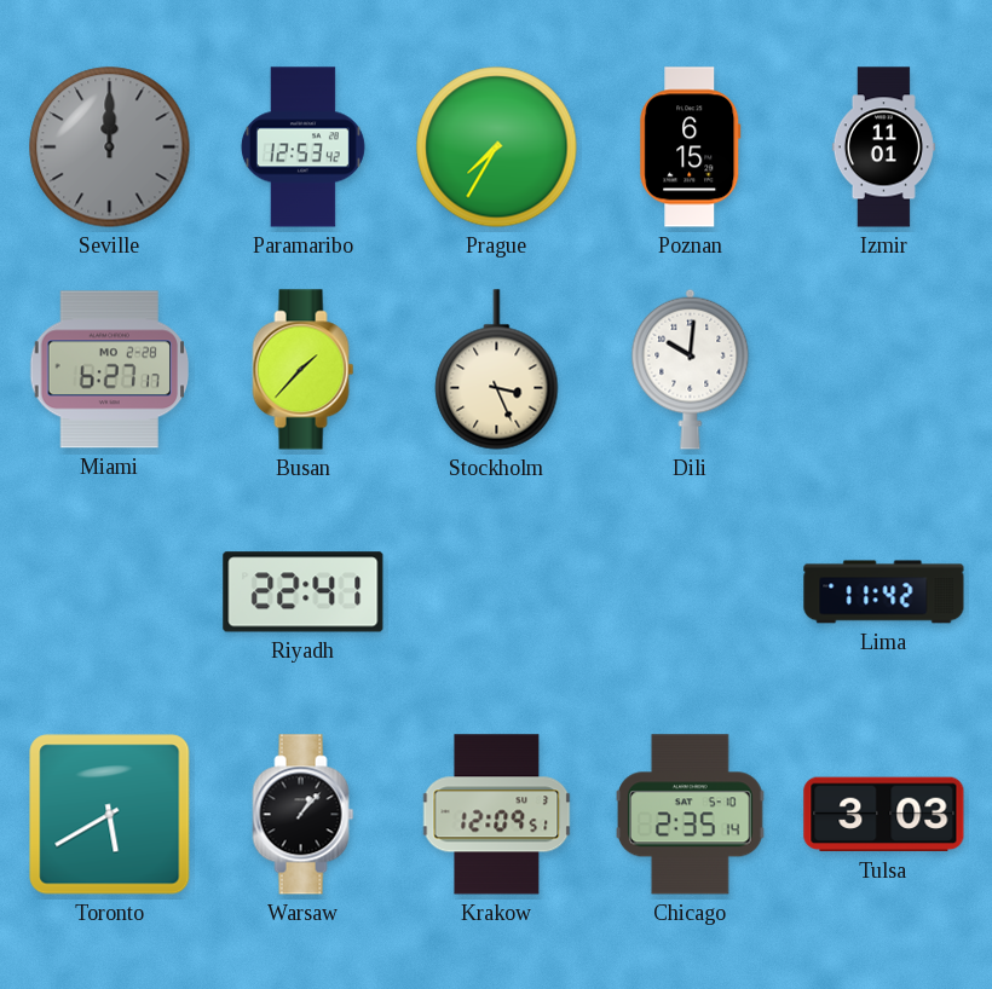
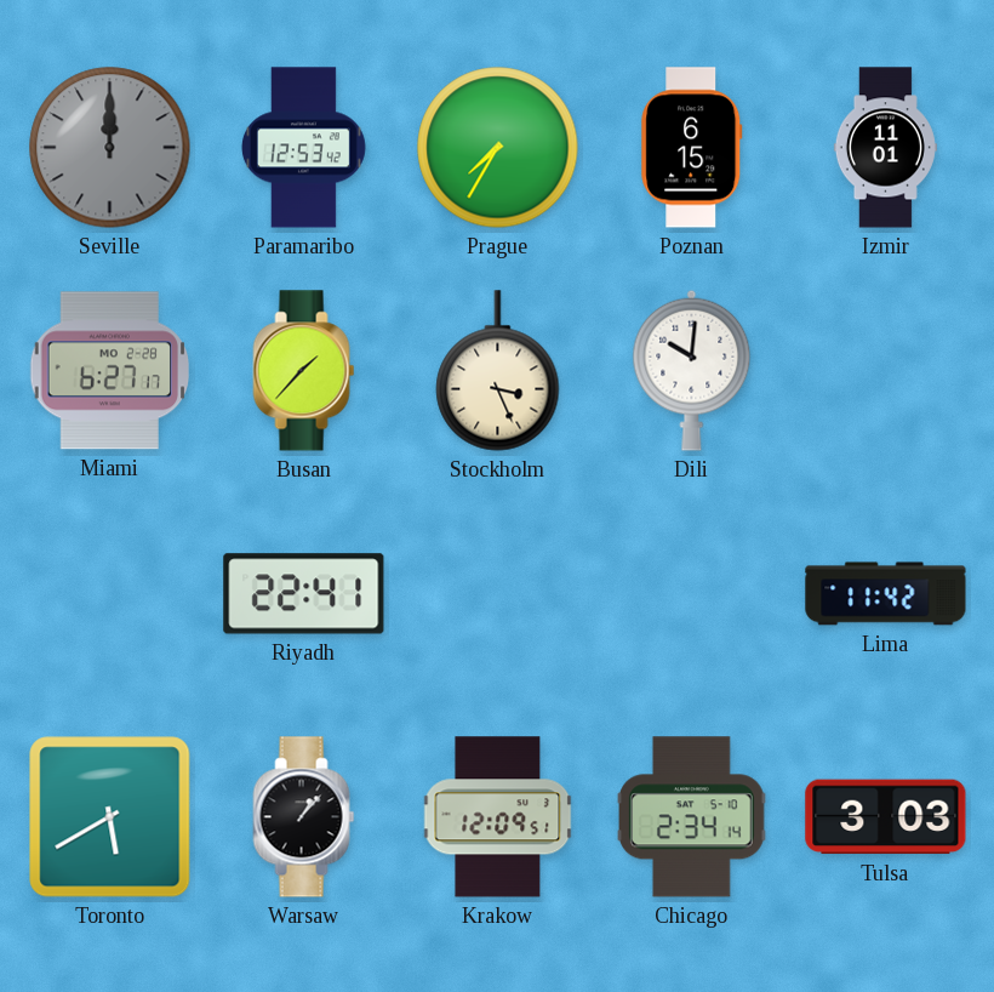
Chicago: 2:35 -> 2:34 (692, 817)
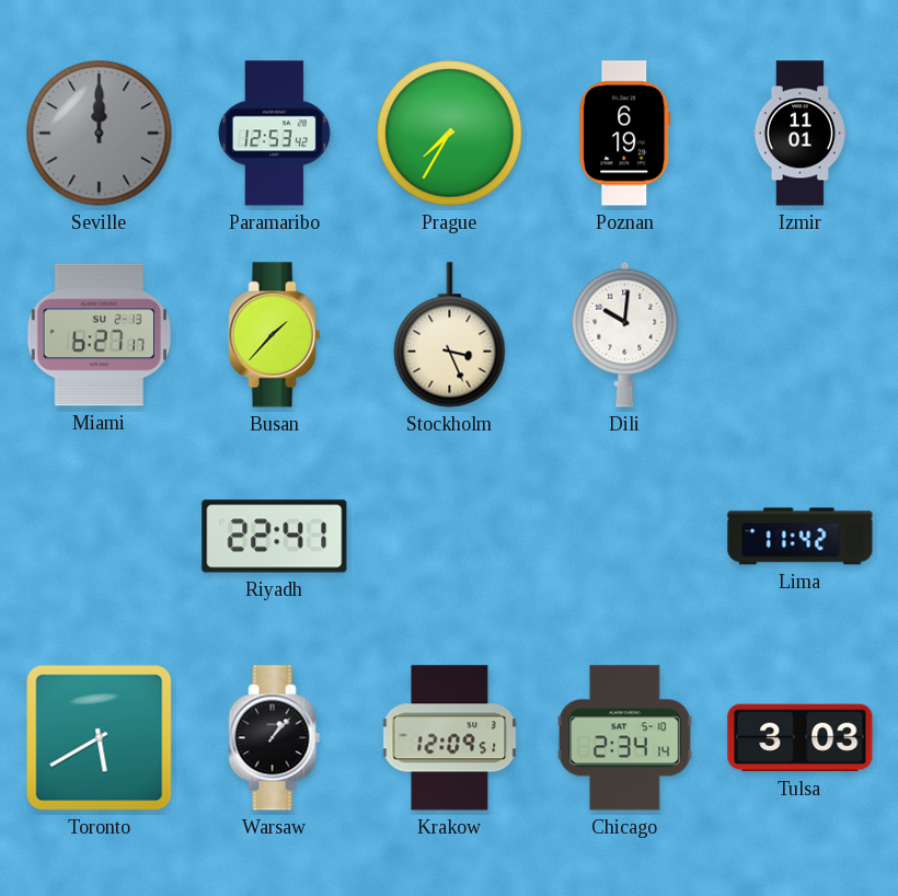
Poznan: 6:15 -> 6:19 (625, 134)
Miami date: MO 2-28 -> SU 2-13 (100, 335)
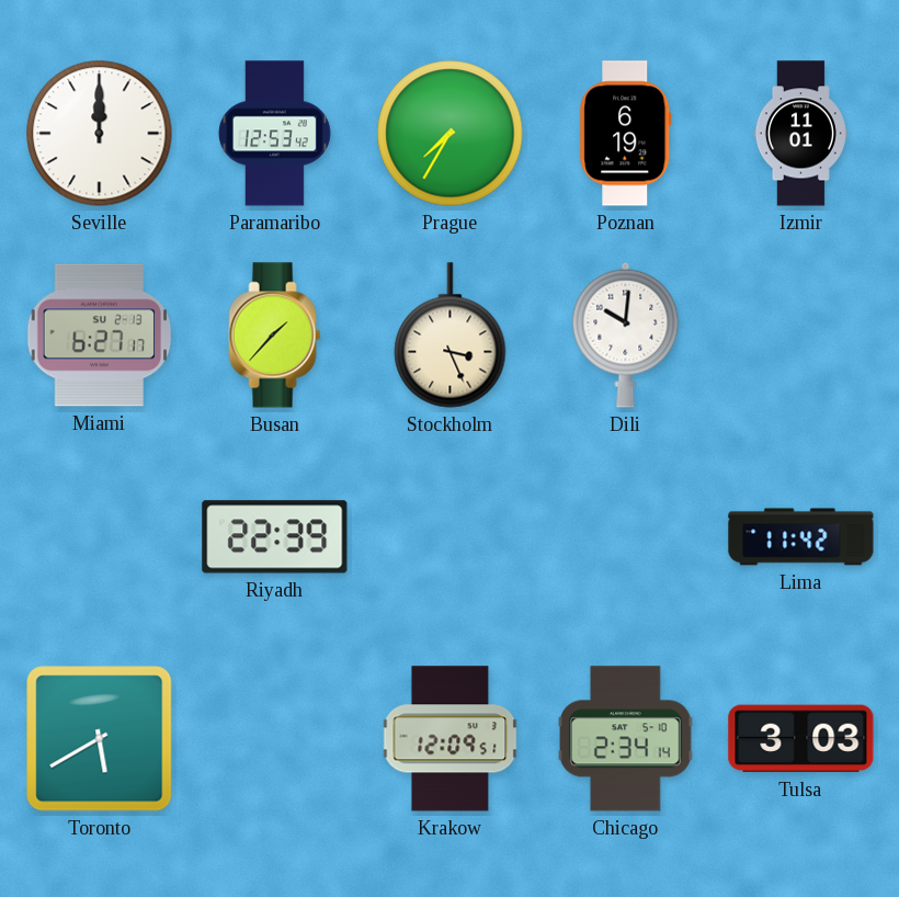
Seville dial: grey -> white (100, 134)
Riyadh: 22:41 -> 22:39 (275, 537)
Warsaw: 1:07 -> none (275, 738)
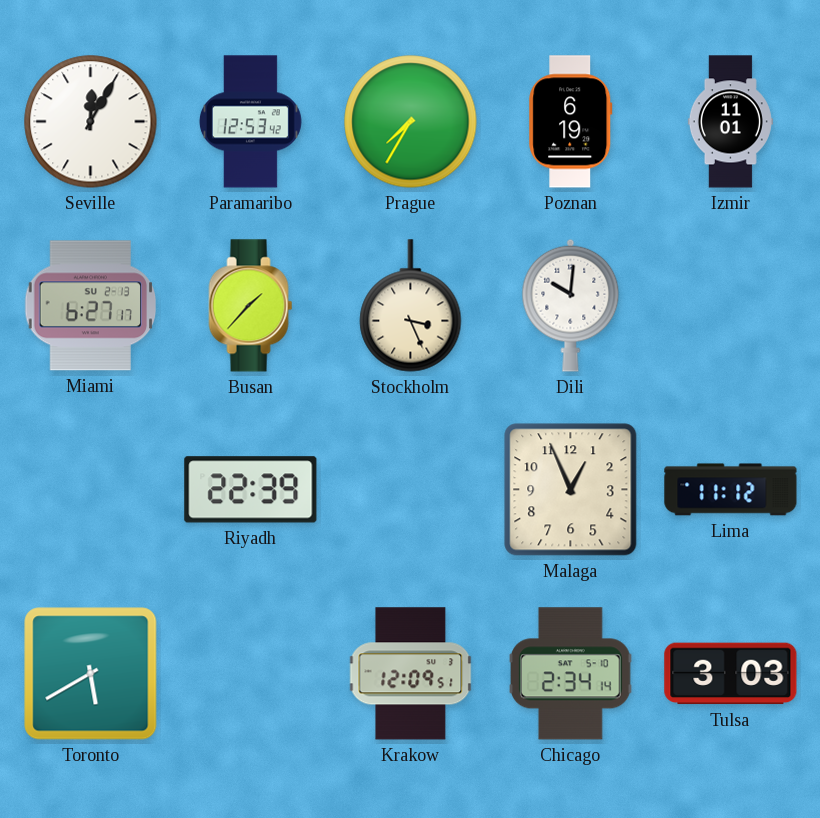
Seville: 12:00 -> 12:05 (91, 122)
Malaga: none -> 12:56 (571, 490)
Lima: 11:42 -> 11:12 (731, 490)
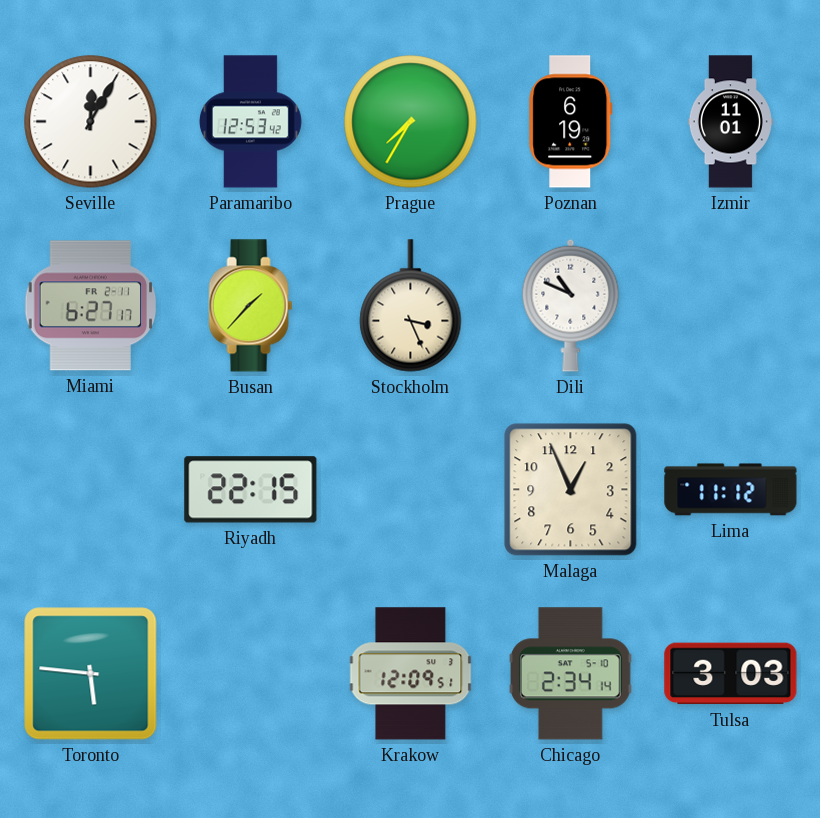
Miami date: SU 2-13 -> FR 2-11 (91, 306)
Dili: 10:01 -> 10:49 (571, 305)
Riyadh: 22:39 -> 22:15 (251, 490)
Toronto: 5:40 -> 5:46 (91, 674)
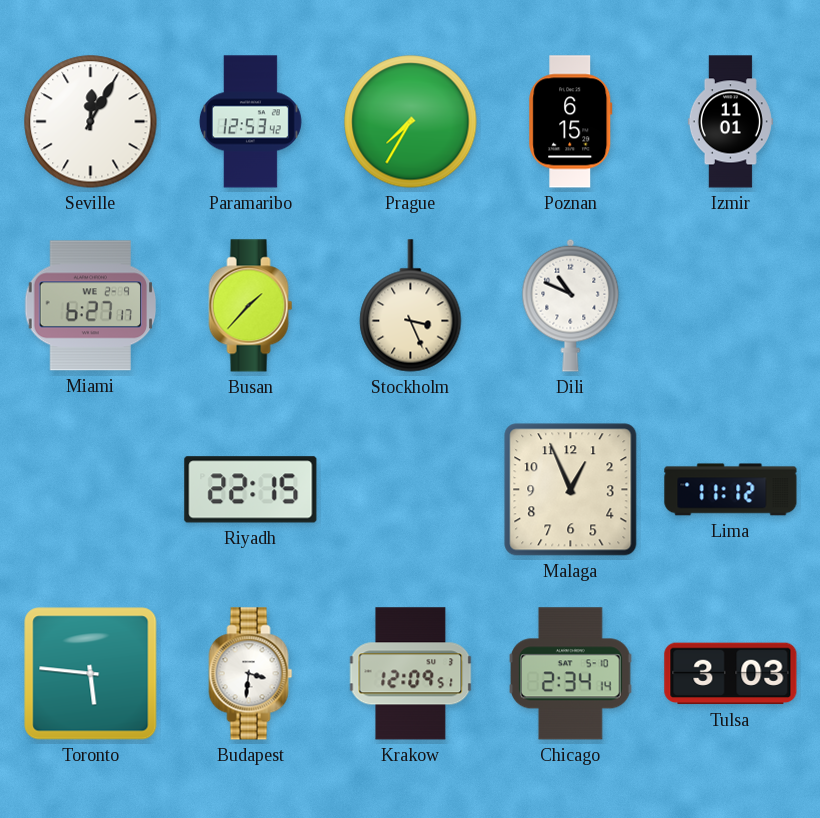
Poznan: 6:19 -> 6:15 (571, 122)
Miami date: FR 2-11 -> WE 2-9 (91, 306)
Budapest: none -> 3:31 (251, 674)
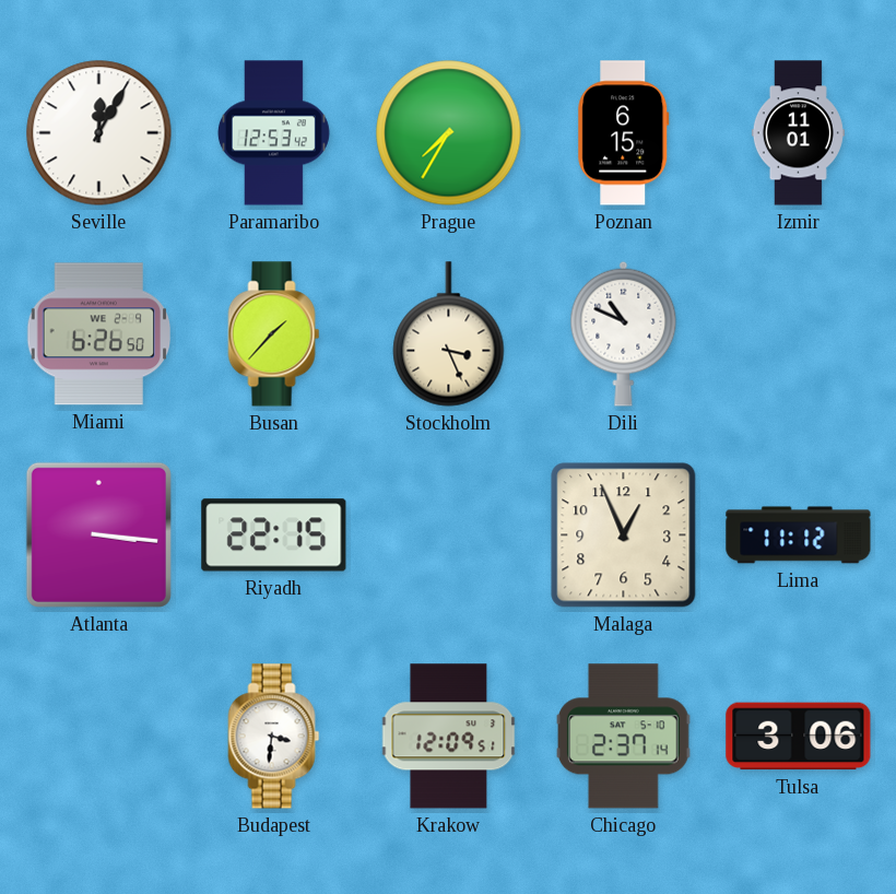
Miami: 6:27 -> 6:26 (99, 334)
Atlanta: none -> 3:16 (98, 534)
Toronto: 5:46 -> none (91, 674)
Chicago: 2:34 -> 2:37 (624, 737)
Tulsa: 3:03 -> 3:06 (799, 737)
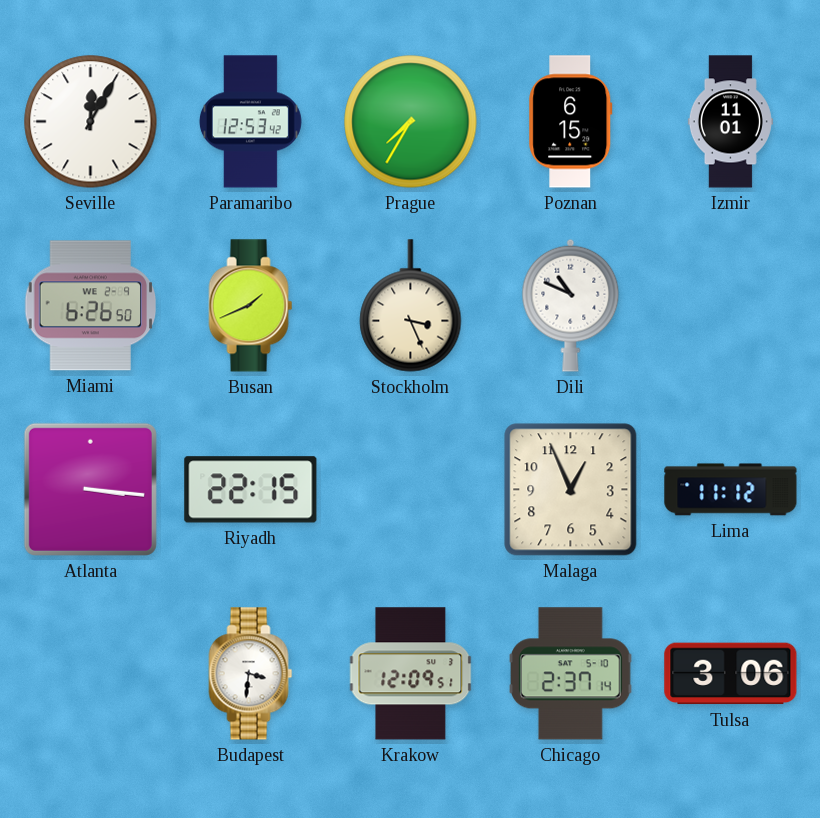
Busan: 1:37 -> 1:41 (251, 306)
